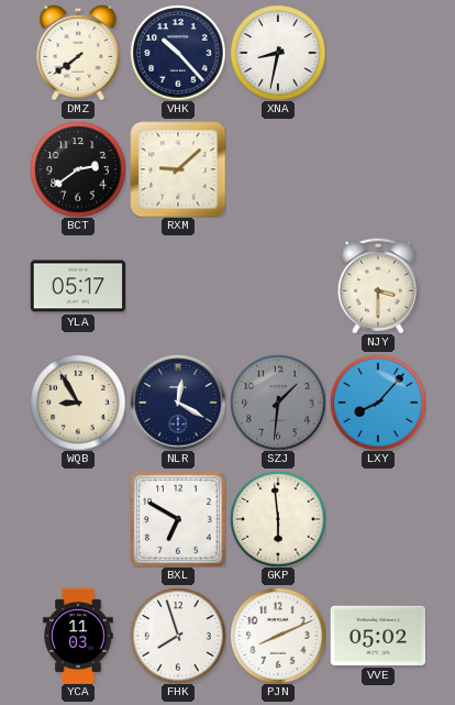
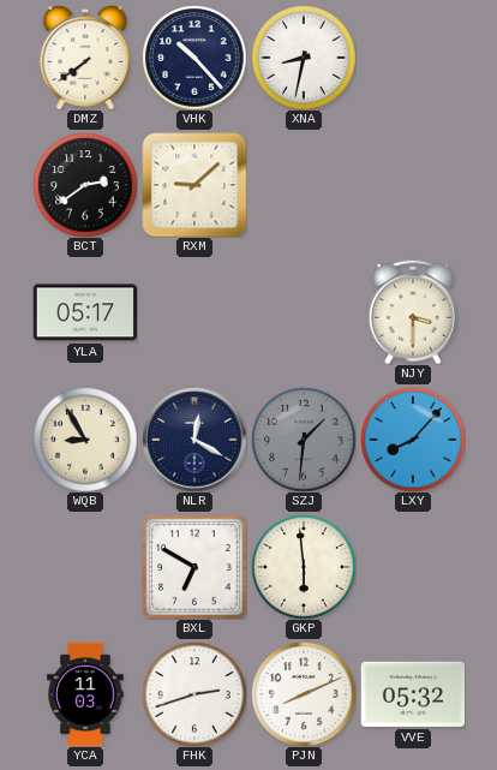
FHK: 7:57 -> 2:42 (194, 694)
VVE: 05:02 -> 05:32 (413, 694)
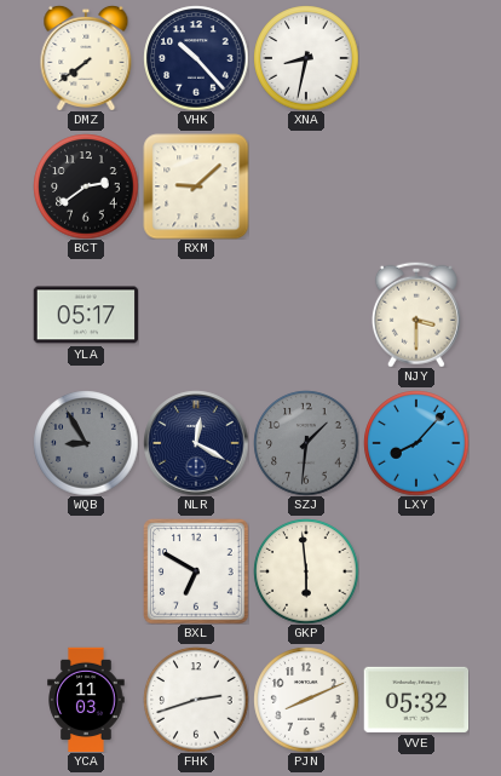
WQB dial: cream -> grey (86, 443)
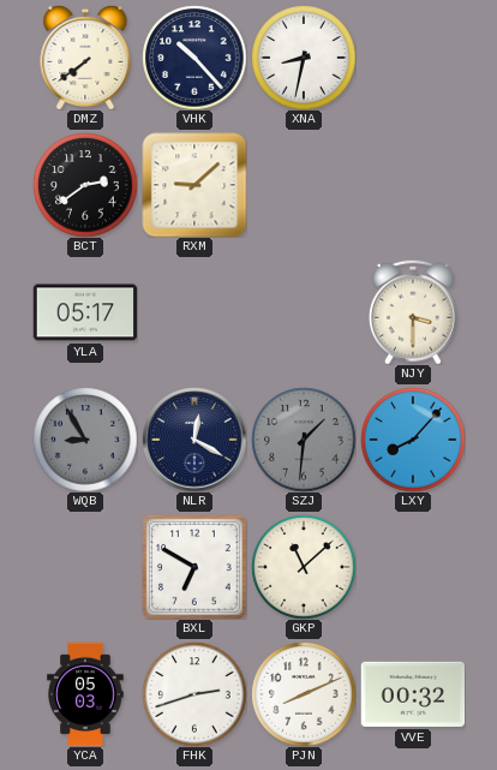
GKP: 5:59 -> 11:08 (304, 567)
YCA: 11:03 -> 05:03 (85, 694)
VVE: 05:32 -> 00:32 (413, 694)
